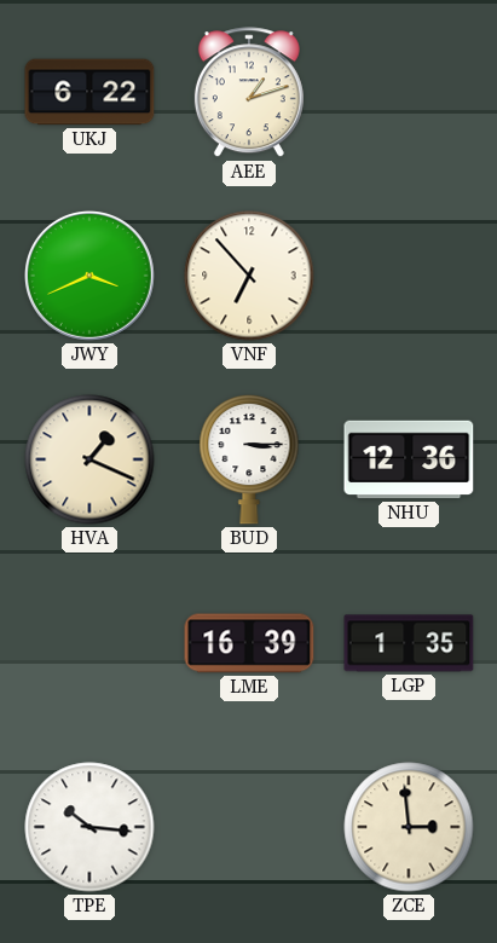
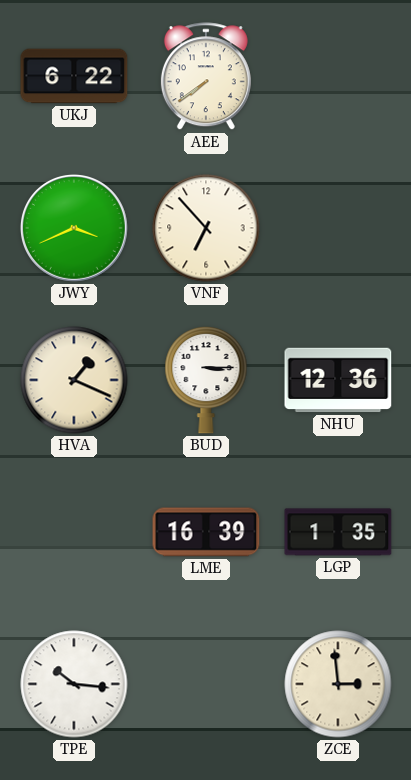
AEE: 1:12 -> 7:39 (206, 77)
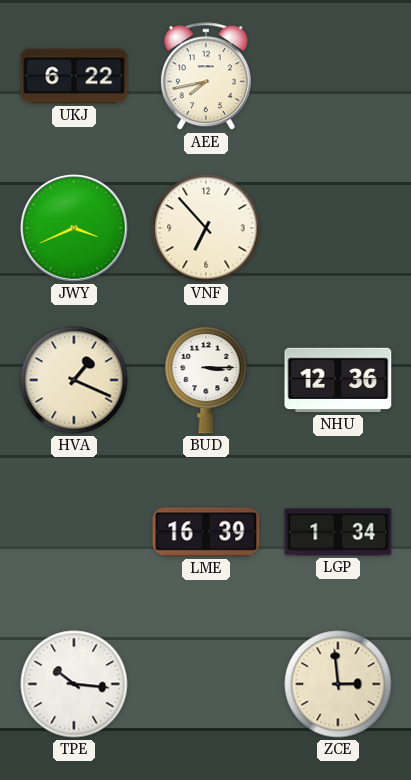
AEE: 7:39 -> 7:43 (206, 77)
LGP: 1:35 -> 1:34 (338, 532)
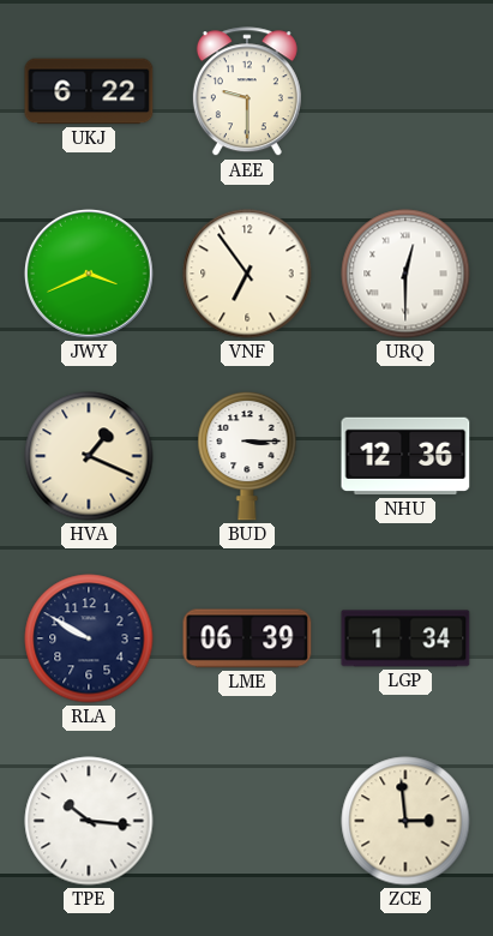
AEE: 7:43 -> 9:30 (247, 92)
VNF: 6:53 -> 6:54 (247, 274)
URQ: none -> 12:30 (405, 274)
RLA: none -> 9:50 (89, 638)
LME: 16:39 -> 06:39 (247, 638)
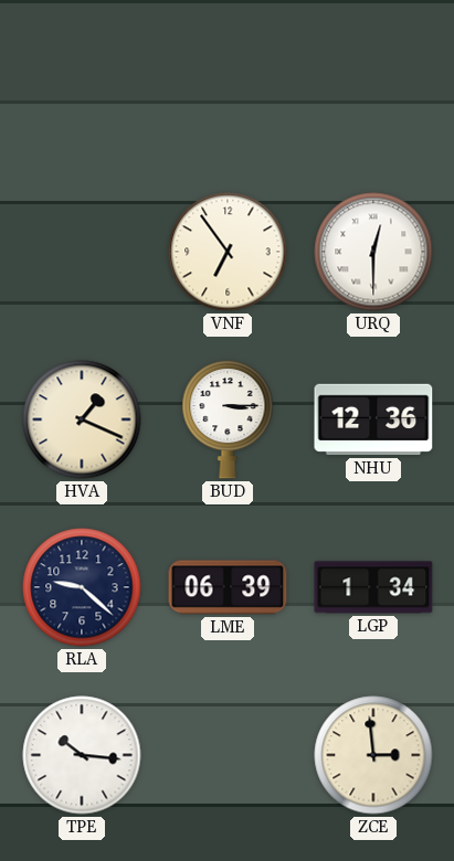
UKJ: 6:22 -> none (89, 91)
AEE: 9:30 -> none (247, 92)
JWY: 3:41 -> none (89, 274)
RLA: 9:50 -> 9:22 (82, 587)
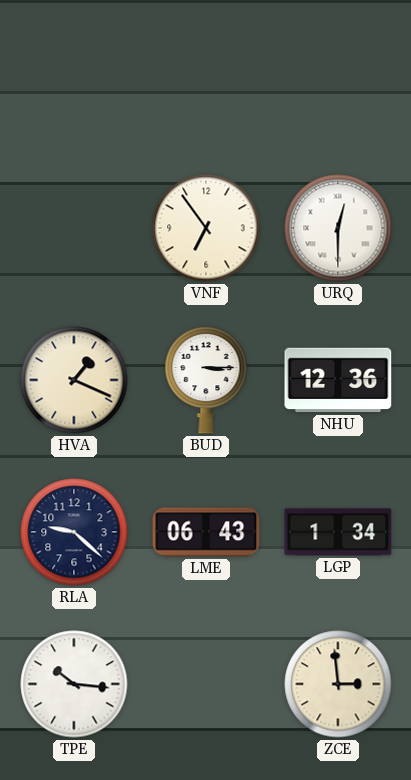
LME: 06:39 -> 06:43 (206, 532)
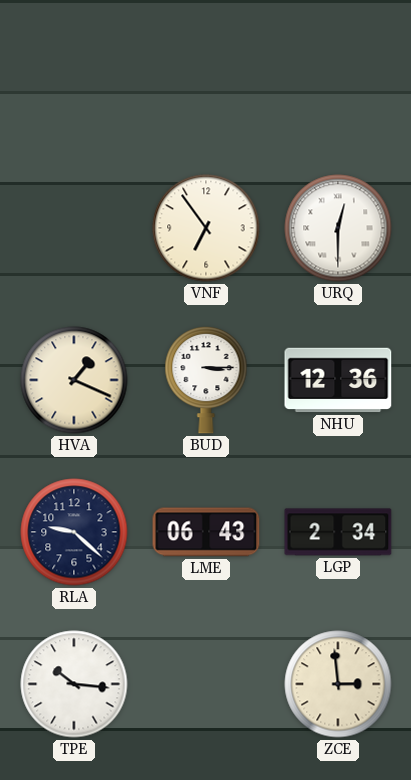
LGP: 1:34 -> 2:34 (338, 532)
